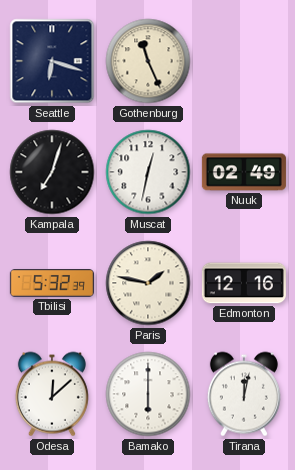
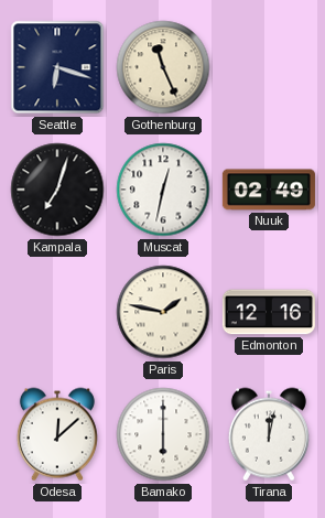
Tbilisi: 5:32 -> none (52, 284)
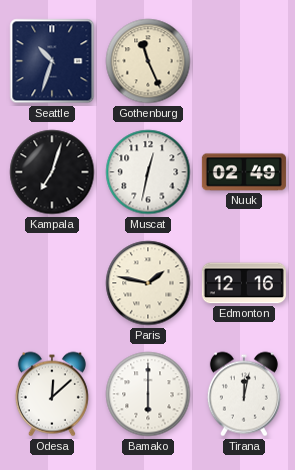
Seattle: 6:18 -> 10:33 (52, 61)
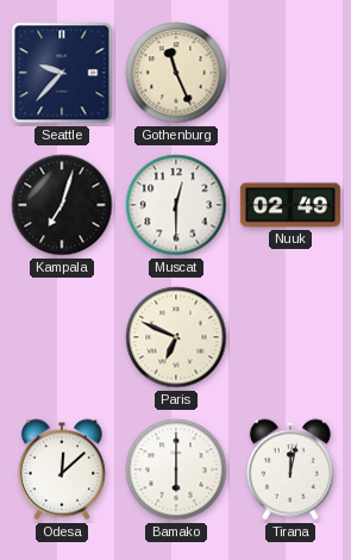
Seattle: 10:33 -> 9:37 (62, 73)
Muscat: 12:32 -> 12:30 (176, 205)
Paris: 1:47 -> 6:49 (176, 337)
Edmonton: 12:16 -> none (244, 283)
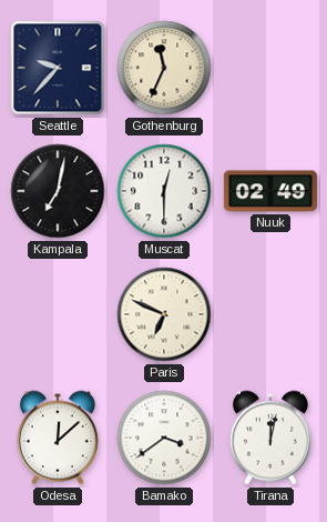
Gothenburg: 11:26 -> 11:34 (164, 68)
Kampala: 7:03 -> 7:02 (58, 191)
Bamako: 6:00 -> 3:39 (164, 438)
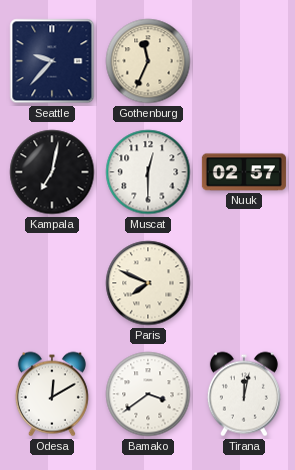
Nuuk: 02:49 -> 02:57 (244, 172)
Paris: 6:49 -> 7:49 (148, 283)
Odesa: 12:08 -> 12:10 (52, 394)
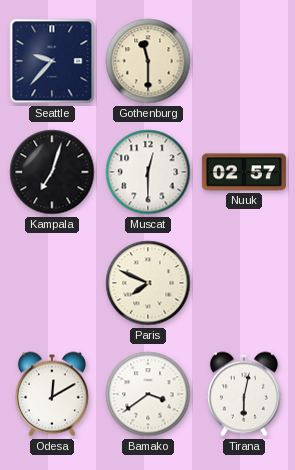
Gothenburg: 11:34 -> 11:30 (148, 61)
Kampala: 7:02 -> 7:03 (52, 172)
Tirana: 12:02 -> 6:02 (244, 394)
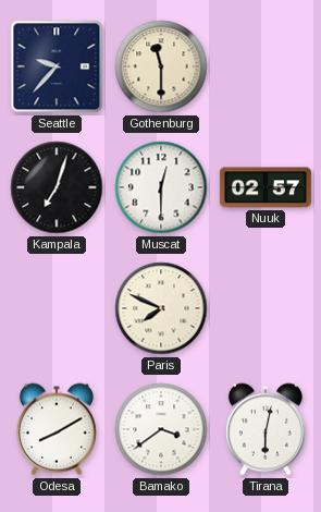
Odesa: 12:10 -> 8:10 (57, 429)
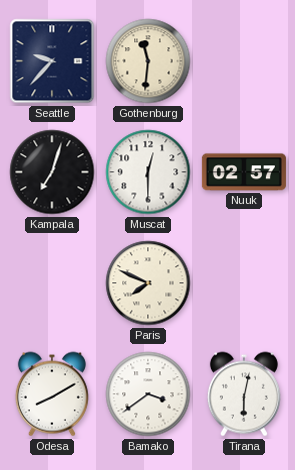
Gothenburg: 11:30 -> 11:31 (148, 61)
